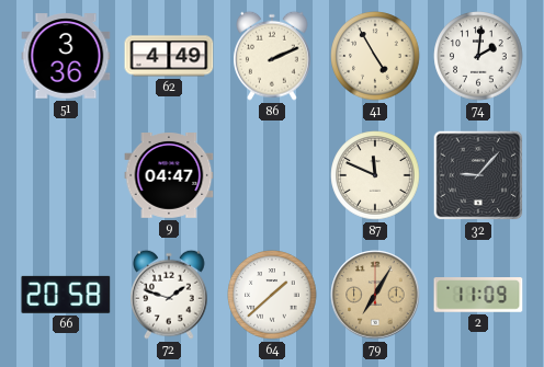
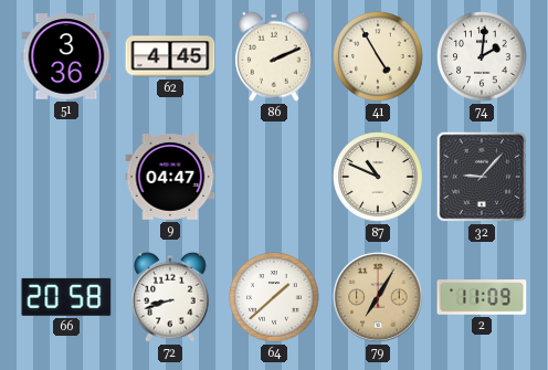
62: 4:49 -> 4:45 (170, 56)
87: 11:49 -> 10:49 (378, 177)
72: 1:48 -> 8:42 (171, 297)
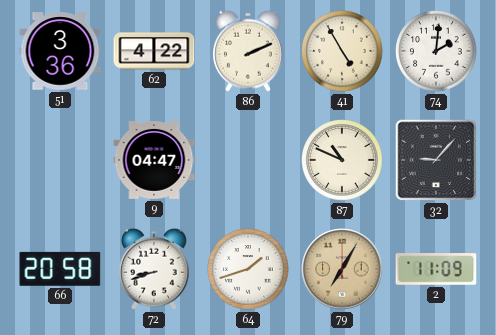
62: 4:45 -> 4:22 (154, 51)
64: 1:38 -> 1:42 (248, 269)
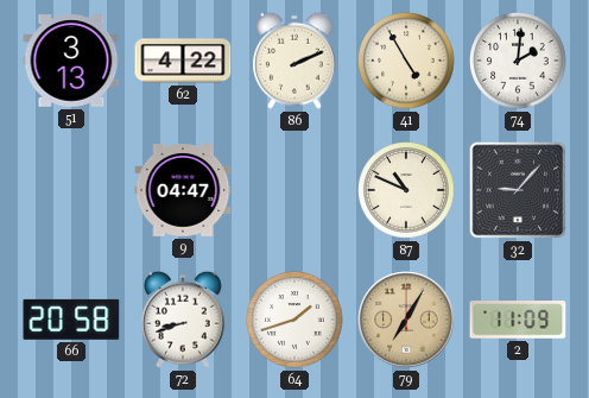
51: 3:36 -> 3:13 (71, 61)
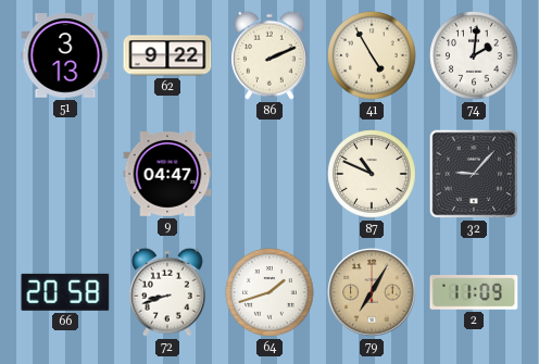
62: 4:22 -> 9:22 (167, 55)
